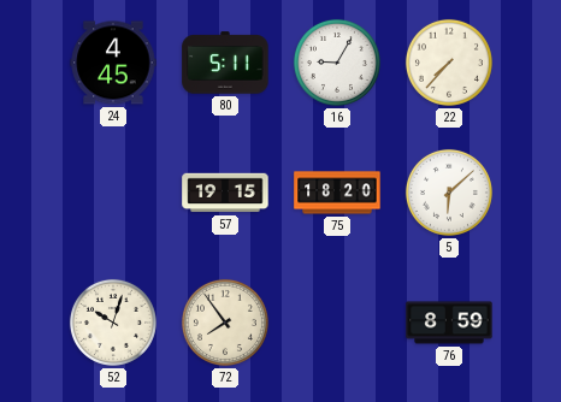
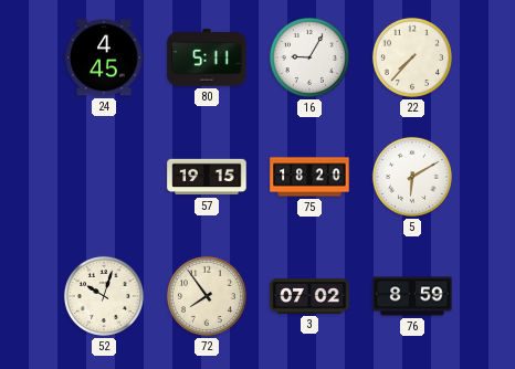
5: 6:08 -> 6:10 (412, 177)
3: none -> 07:02 (309, 297)
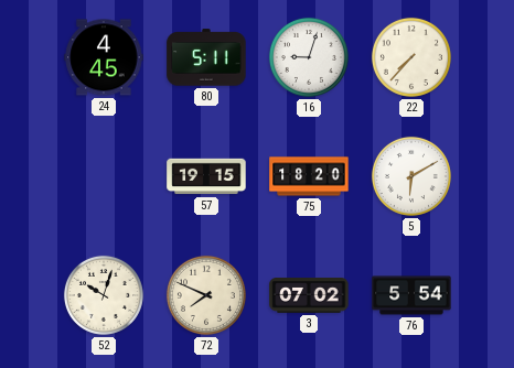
16: 9:05 -> 9:03 (309, 57)
72: 7:54 -> 7:49 (206, 295)
76: 8:59 -> 5:54 (411, 295)
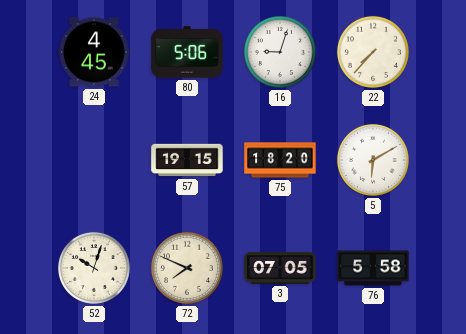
80: 5:11 -> 5:06 (187, 52)
3: 07:02 -> 07:05 (280, 269)
76: 5:54 -> 5:58 (373, 268)
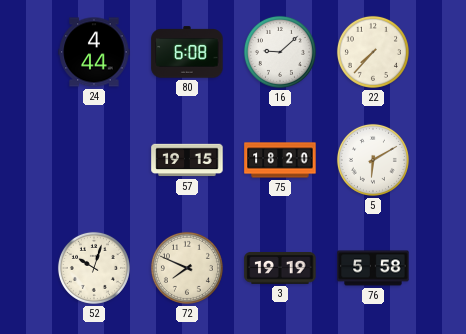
24: 4:45 -> 4:44 (94, 52)
80: 5:06 -> 6:08 (187, 52)
16: 9:03 -> 9:08 (280, 52)
3: 07:05 -> 19:19 (280, 269)
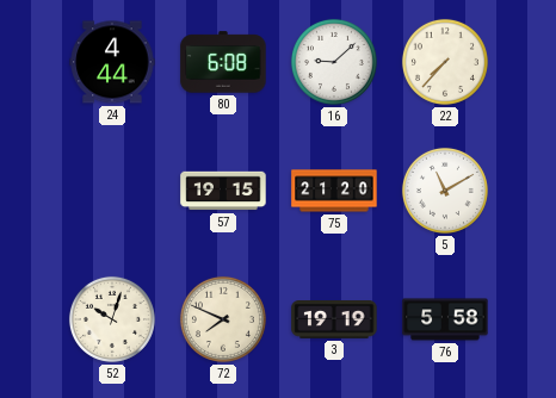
75: 18:20 -> 21:20 (334, 191)
5: 6:10 -> 11:10 (445, 191)
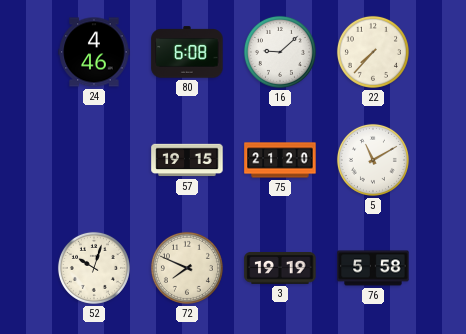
24: 4:44 -> 4:46 (94, 52)
